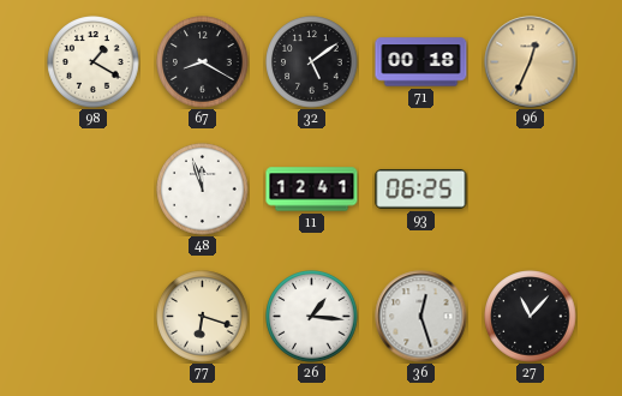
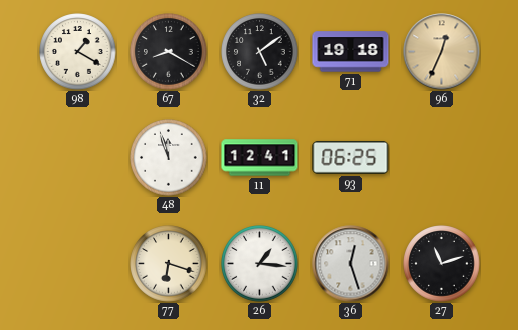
71: 00:18 -> 19:18 (351, 52)
27: 11:07 -> 11:12 (442, 264)
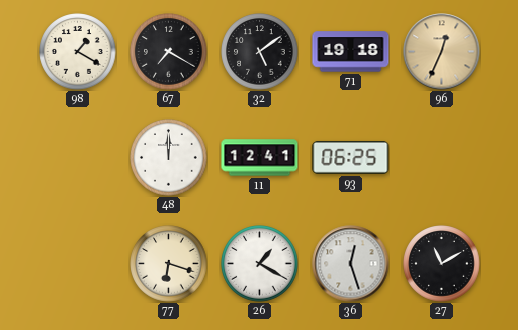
67: 8:20 -> 7:20 (169, 52)
48: 11:57 -> 12:00 (169, 158)
26: 1:16 -> 1:20 (260, 264)
27: 11:12 -> 11:10 (442, 264)
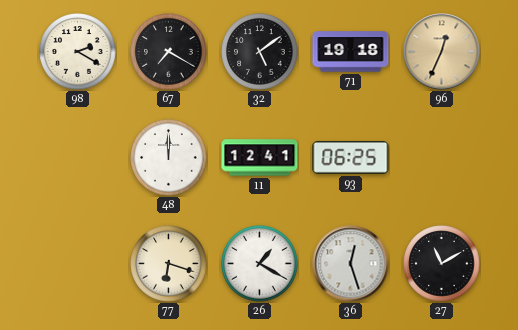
98: 1:20 -> 2:20 (78, 52)
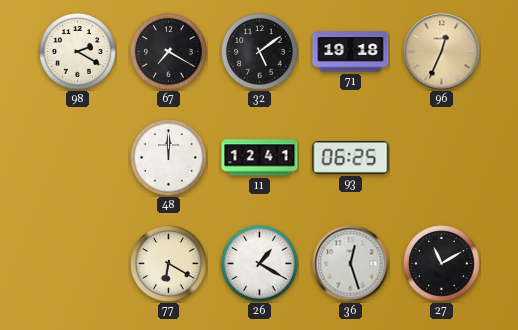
77: 6:18 -> 6:20 (169, 264)
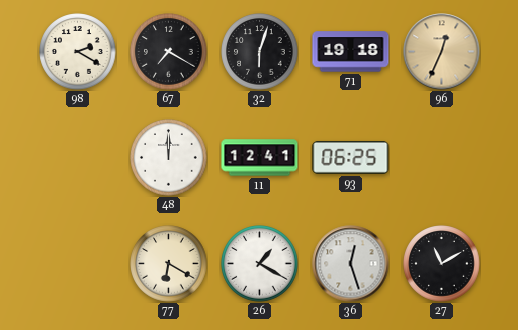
32: 5:09 -> 6:03 (260, 52)
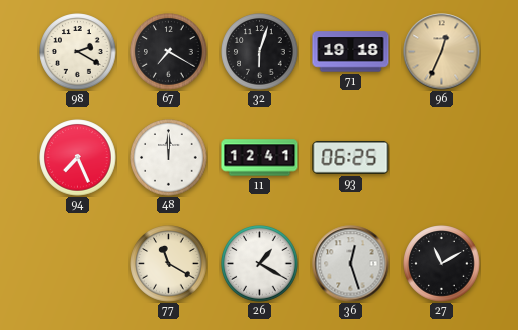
94: none -> 7:26 (78, 158)
77: 6:20 -> 11:20 (169, 264)
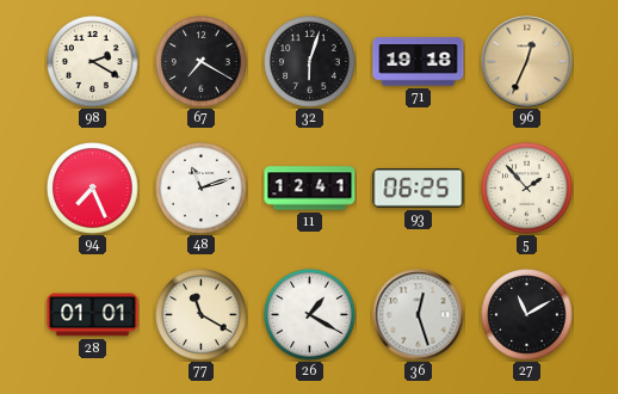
48: 12:00 -> 11:12 (202, 189)
5: none -> 1:53 (527, 189)
28: none -> 01:01 (93, 315)
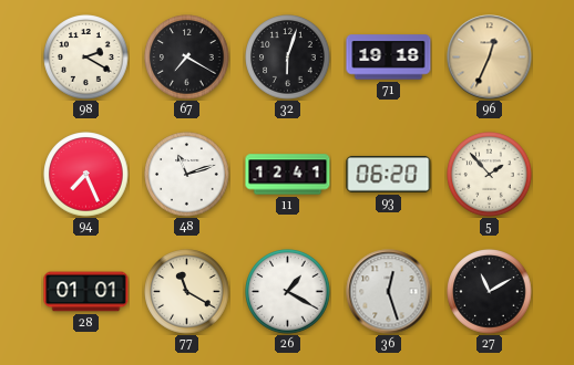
93: 06:25 -> 06:20 (389, 174)
